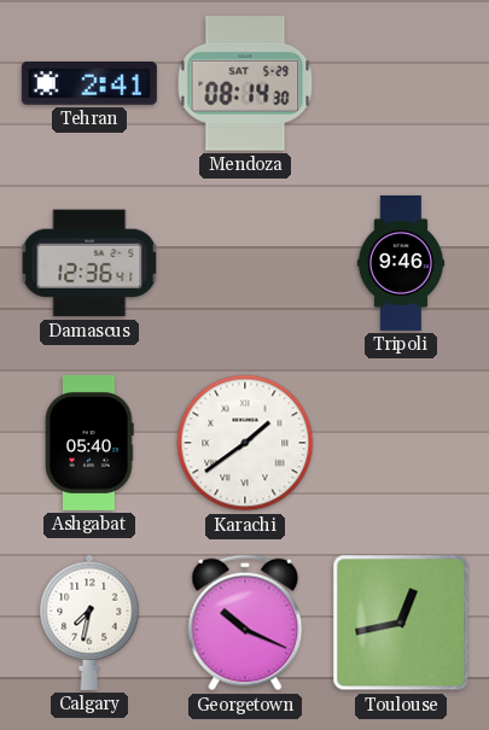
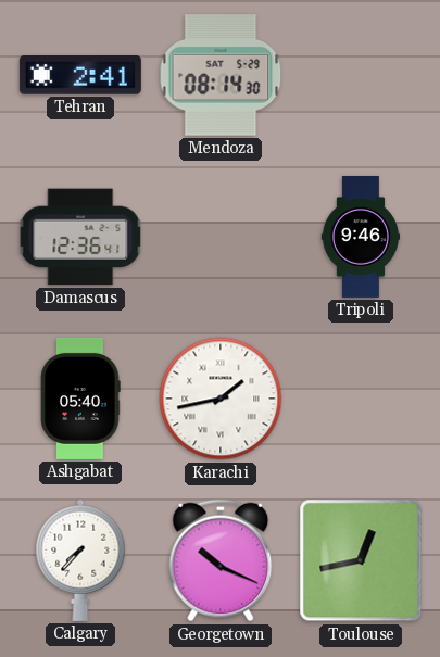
Karachi: 1:39 -> 1:43 (221, 399)
Calgary: 7:32 -> 7:37 (80, 560)
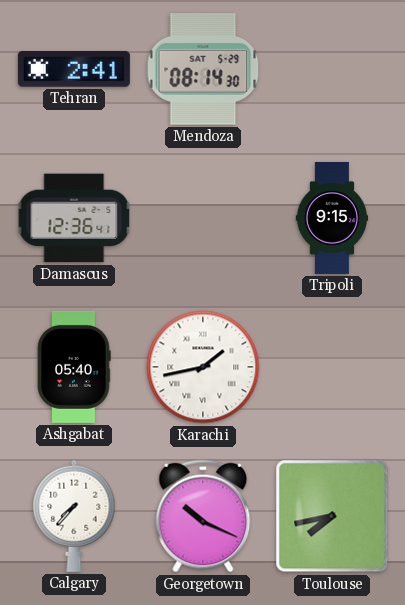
Tripoli: 9:46 -> 9:15 (332, 218)
Toulouse: 12:43 -> 7:43 (332, 516)
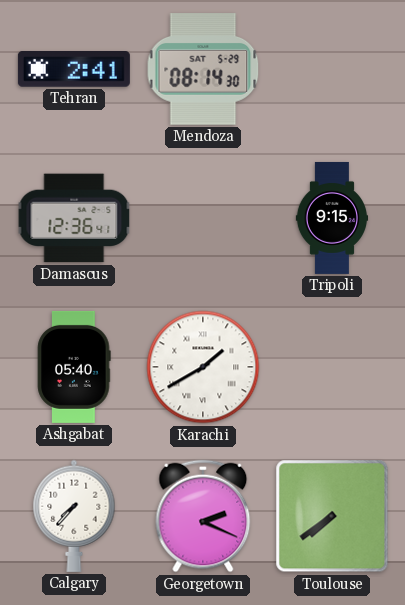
Karachi: 1:43 -> 1:40 (203, 367)
Georgetown: 10:19 -> 2:19 (203, 516)
Toulouse: 7:43 -> 7:39 (332, 516)
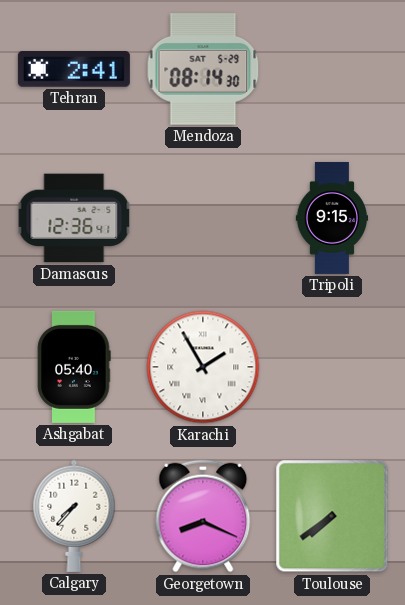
Karachi: 1:40 -> 1:55 (203, 367)
Georgetown: 2:19 -> 8:19 (203, 516)
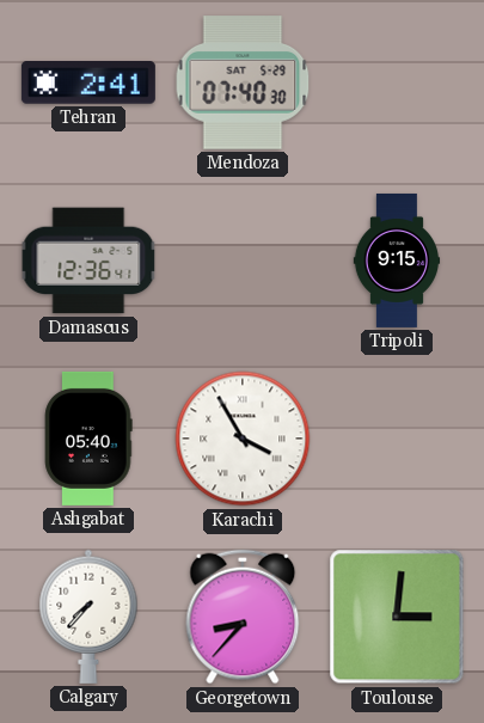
Mendoza: 08:14 -> 07:40 (243, 82)
Karachi: 1:55 -> 3:55 (243, 439)
Georgetown: 8:19 -> 8:37 (243, 617)
Toulouse: 7:39 -> 3:01 (397, 617)
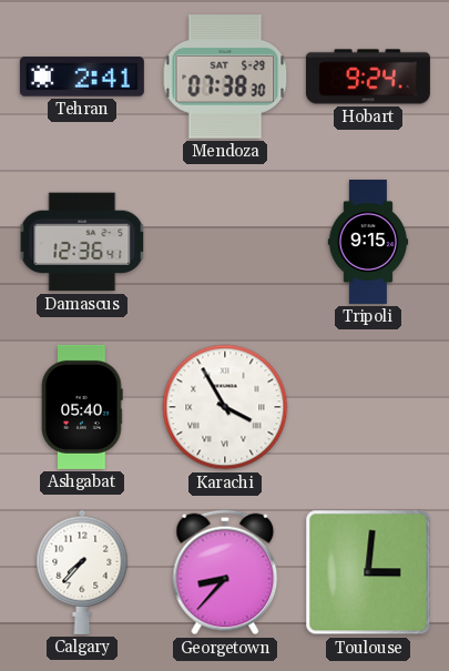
Mendoza: 07:40 -> 07:38 (225, 77)
Hobart: none -> 9:24 (368, 77)
